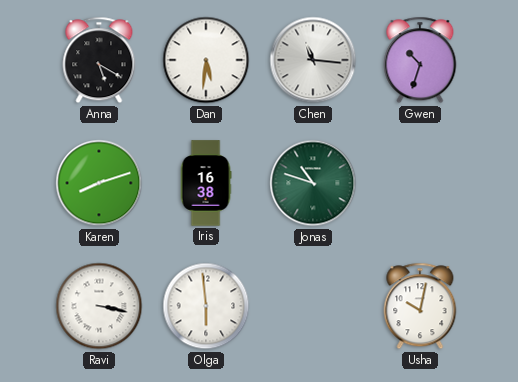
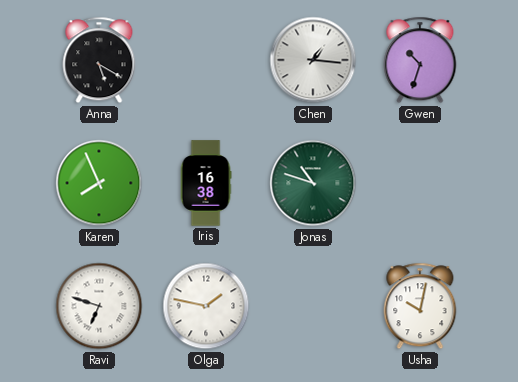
Dan: 5:31 -> none (206, 60)
Chen: 11:16 -> 1:16 (313, 60)
Karen: 8:12 -> 7:56 (99, 183)
Ravi: 3:17 -> 6:48 (99, 306)
Olga: 5:59 -> 1:47 (206, 306)
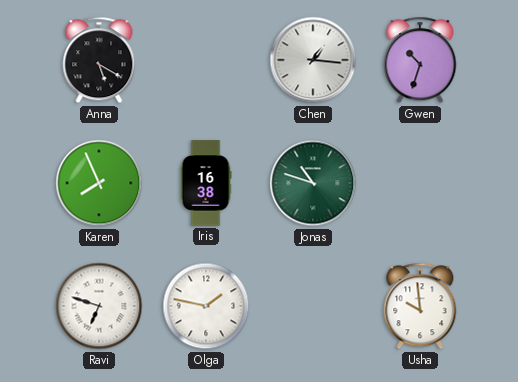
Usha: 10:02 -> 9:59 (420, 306)
